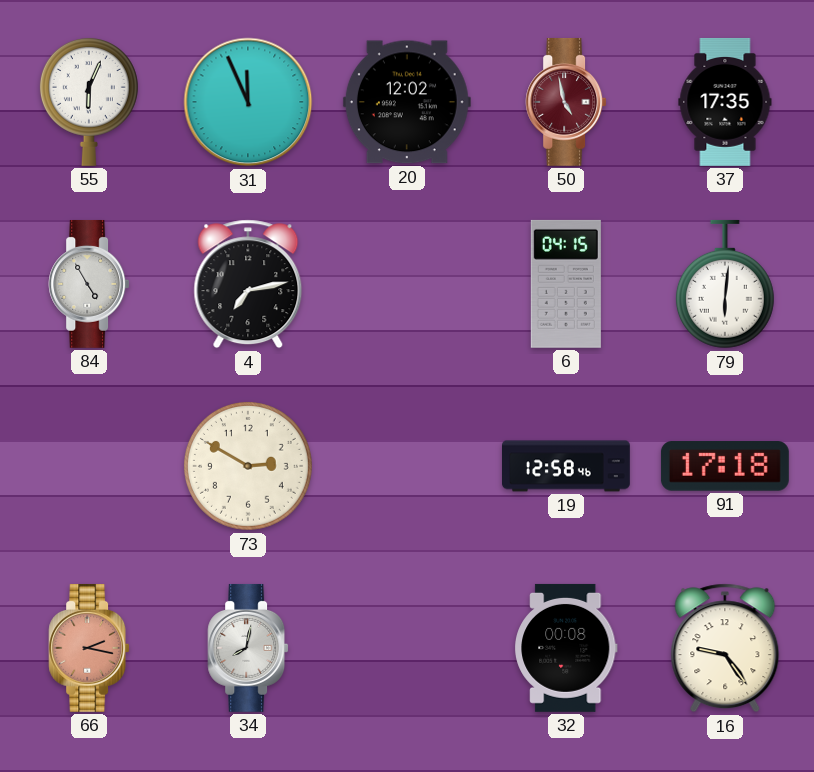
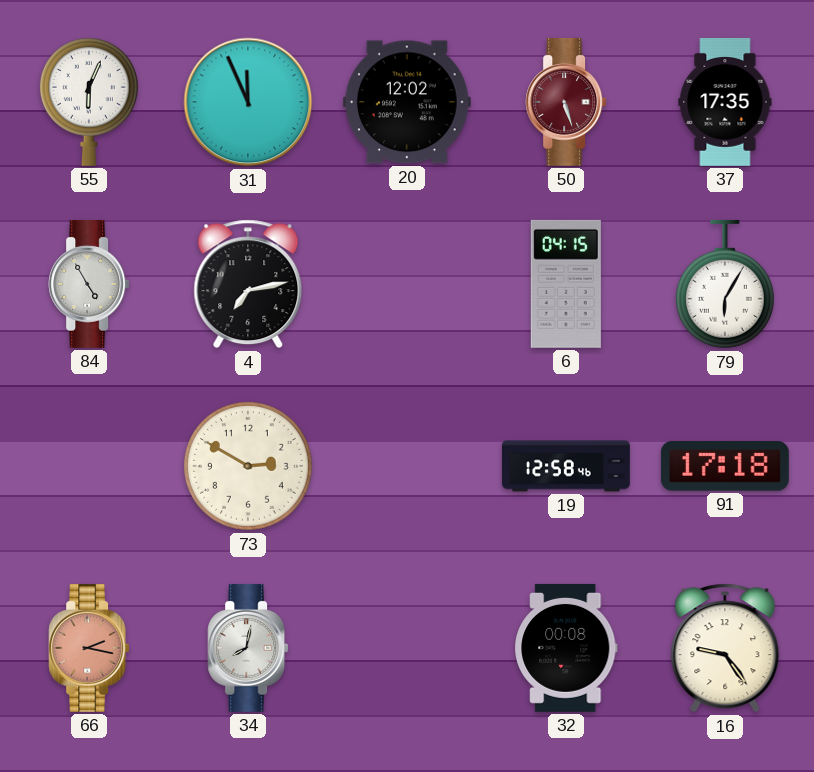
50: 4:58 -> 5:27 (566, 102)
79: 6:01 -> 6:05 (725, 284)
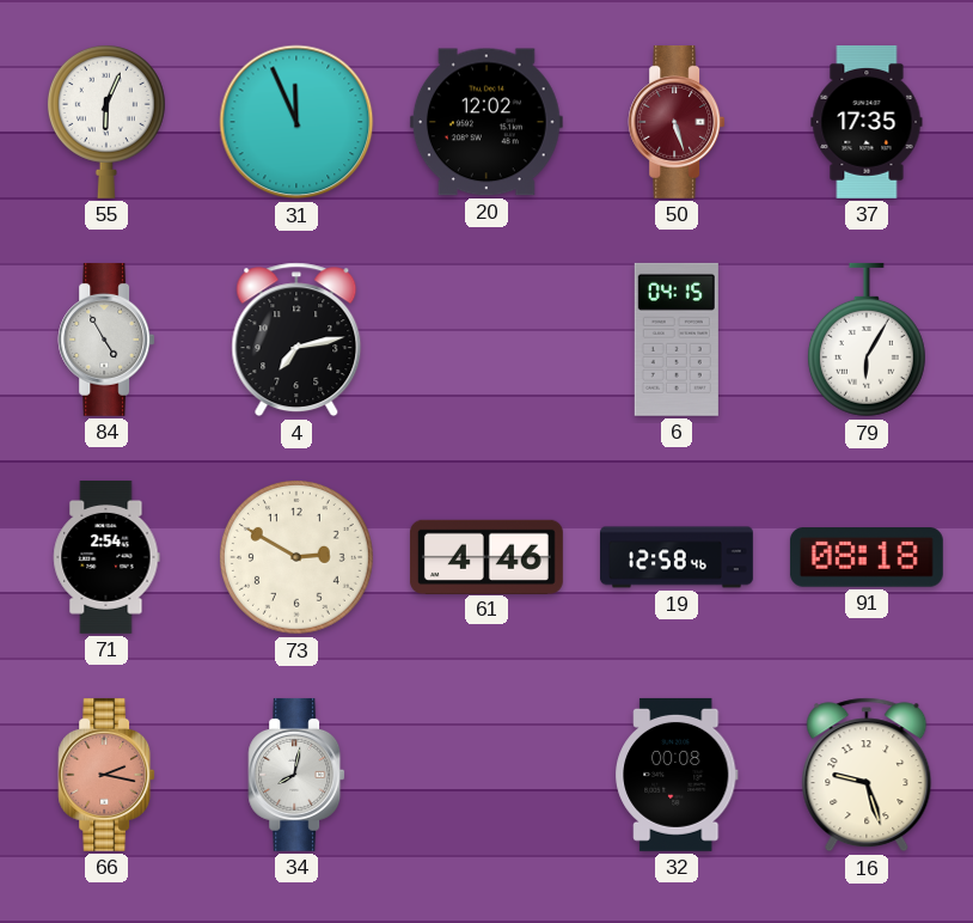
71: none -> 2:54 (106, 557)
61: none -> 4:46 (486, 556)
91: 17:18 -> 08:18 (867, 557)
16: 9:24 -> 9:27 (867, 775)
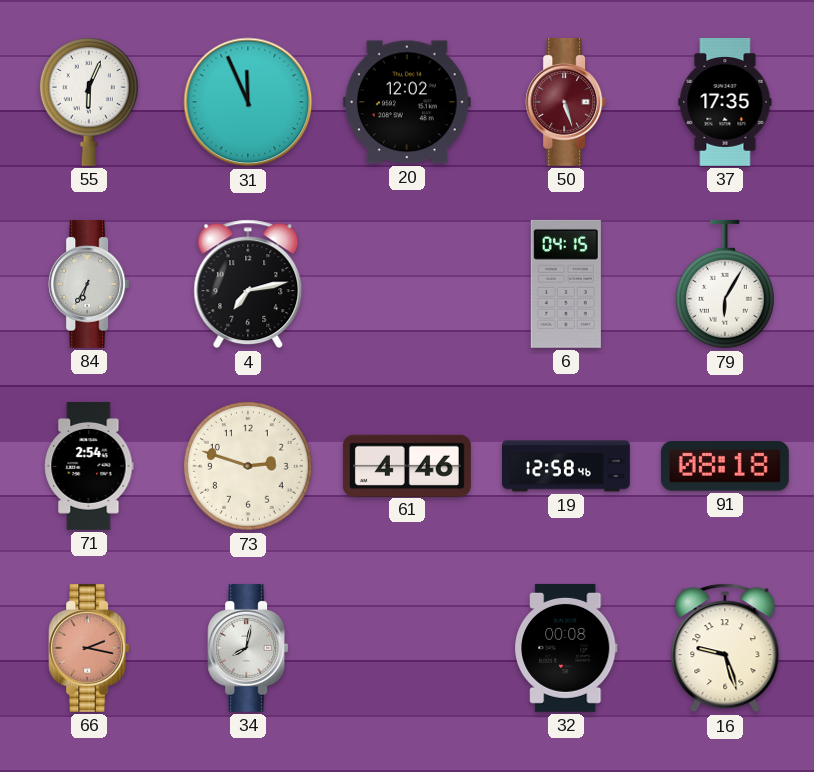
84: 4:55 -> 6:35 (89, 284)
73: 2:50 -> 2:48 (248, 466)
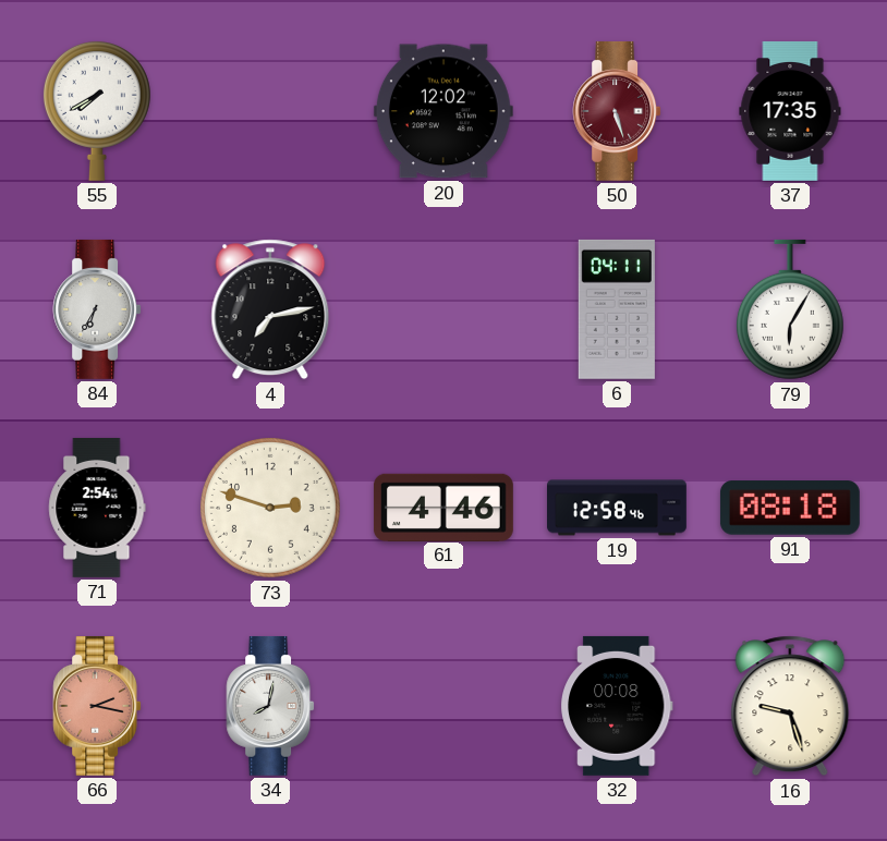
55: 6:04 -> 7:40 (97, 110)
31: 11:56 -> none (248, 102)
6: 04:15 -> 04:11 (617, 309)
